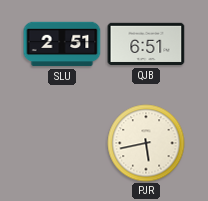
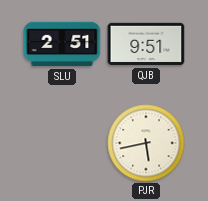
QJB: 6:51 -> 9:51 (146, 44)
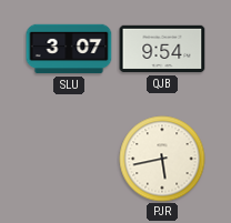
SLU: 2:51 -> 3:07 (69, 49)
QJB: 9:51 -> 9:54 (162, 49)
